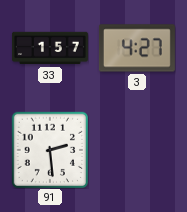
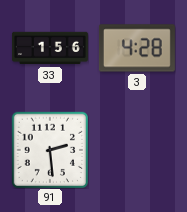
33: 1:57 -> 1:56 (50, 48)
3: 4:27 -> 4:28 (137, 48)
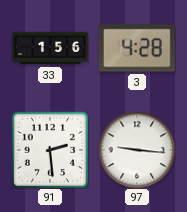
97: none -> 9:16 (137, 150)
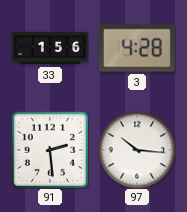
97: 9:16 -> 10:16 (137, 150)
